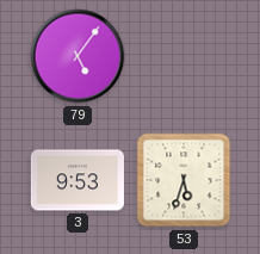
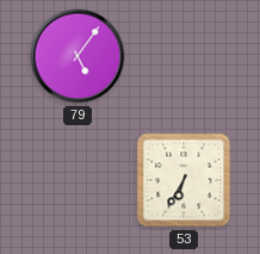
3: 9:53 -> none (78, 180)
53: 5:33 -> 6:35 (184, 180)
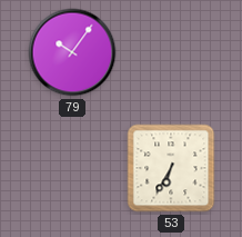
79: 5:06 -> 10:06 (72, 52)
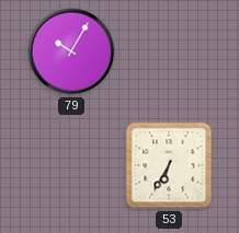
79: 10:06 -> 10:05 (71, 51)
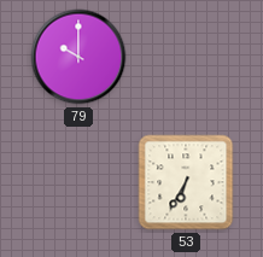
79: 10:05 -> 10:00 (78, 57)
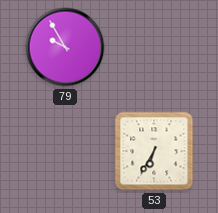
79: 10:00 -> 9:55 (65, 47)
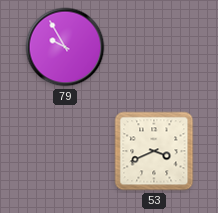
53: 6:35 -> 3:41 (154, 151)
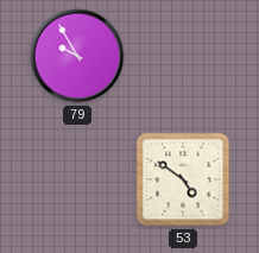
53: 3:41 -> 4:51 (183, 179)
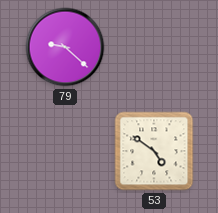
79: 9:55 -> 9:22 (65, 47)
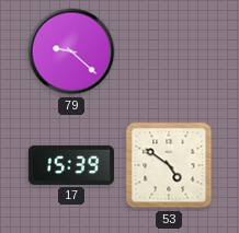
17: none -> 15:39 (71, 165)
